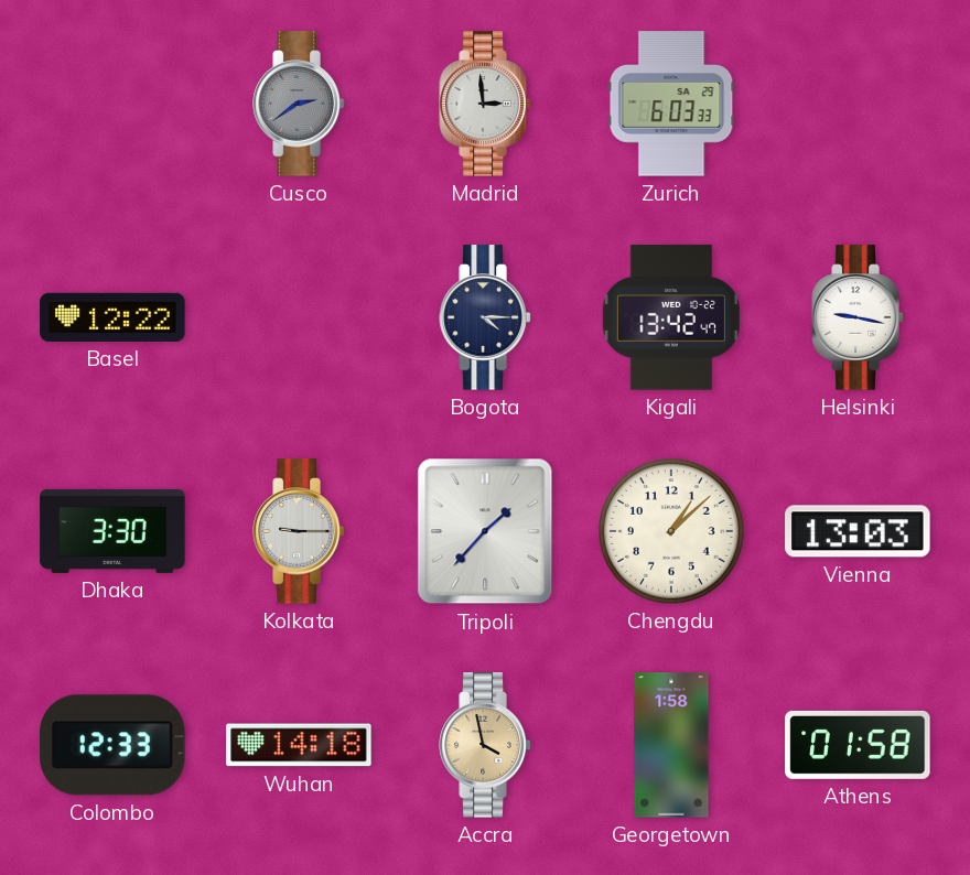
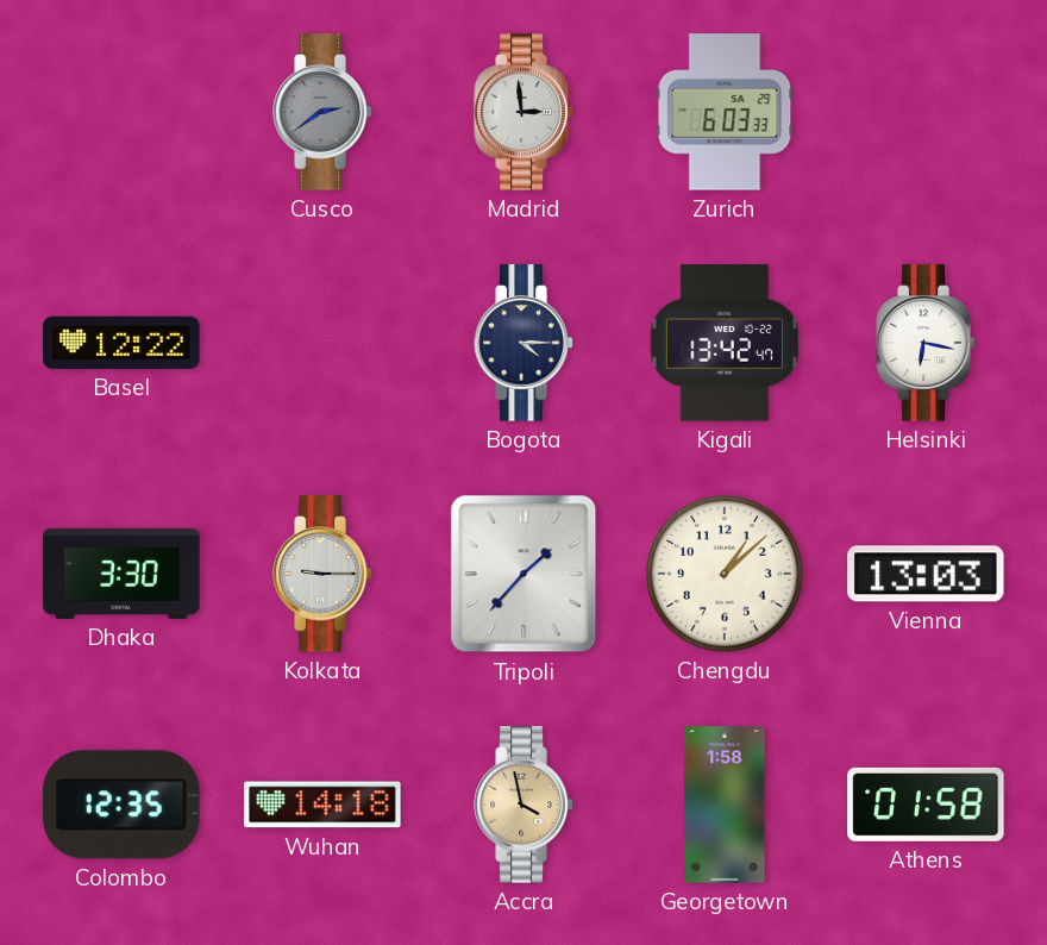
Helsinki: 9:17 -> 6:17 (926, 343)
Colombo: 12:33 -> 12:35 (121, 805)
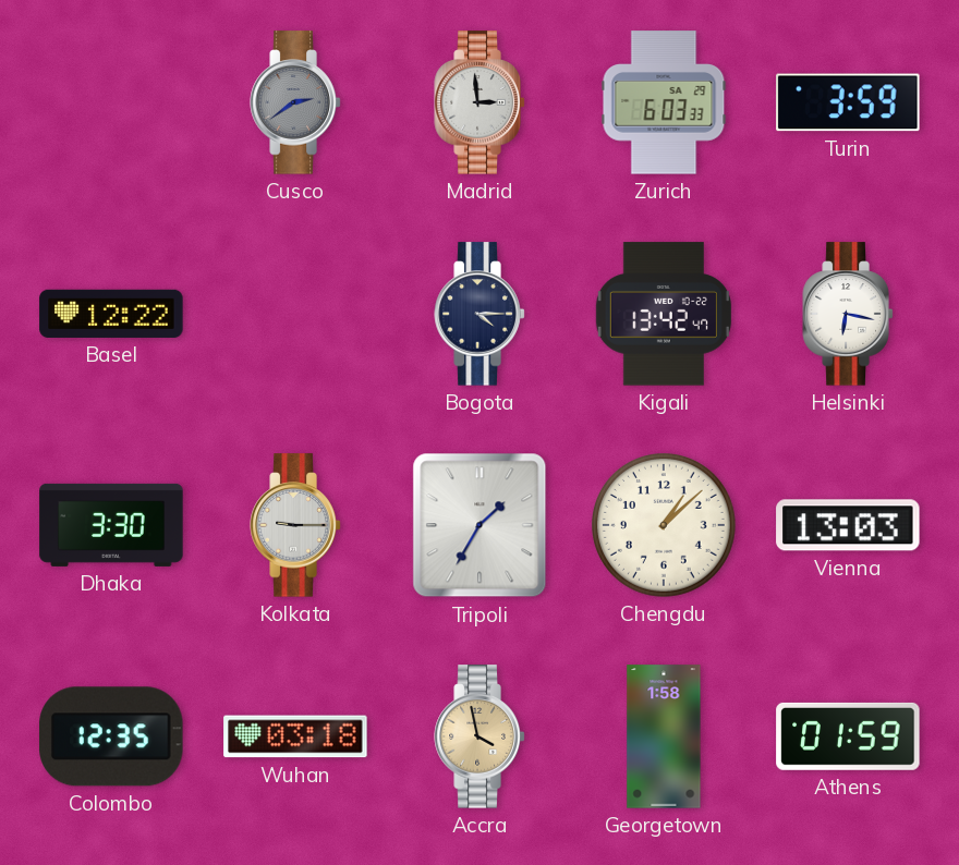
Turin: none -> 3:59 (848, 102)
Tripoli: 1:37 -> 1:35 (479, 525)
Wuhan: 14:18 -> 03:18 (295, 736)
Athens: 01:58 -> 01:59 (848, 736)
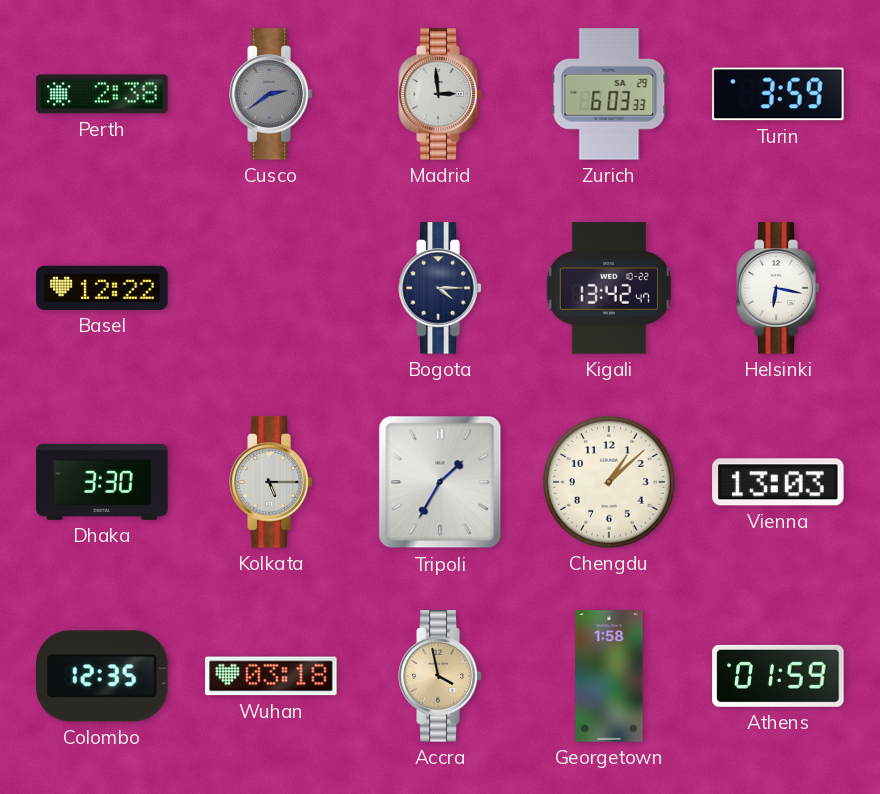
Perth: none -> 2:38 (102, 94)
Kolkata: 9:15 -> 5:15 (271, 482)
